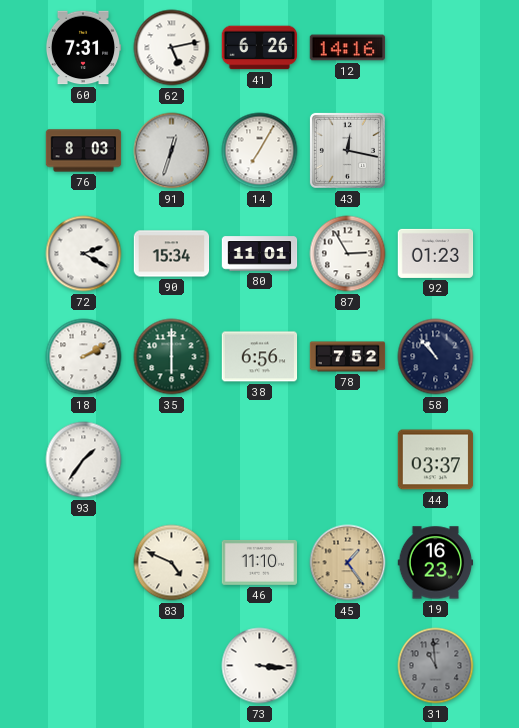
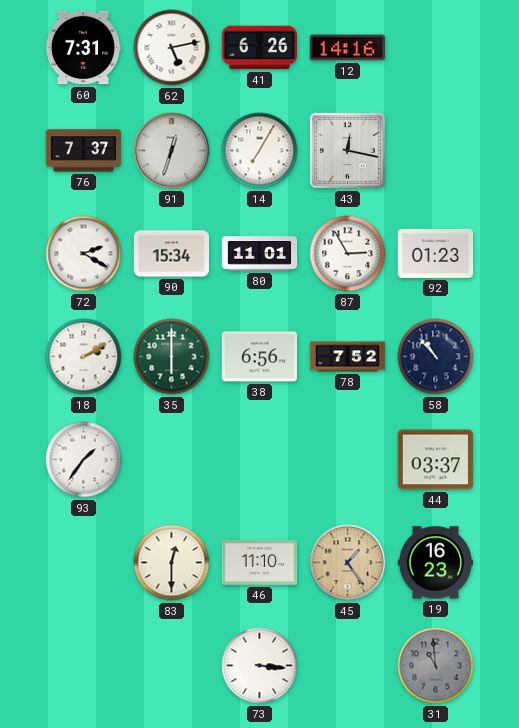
76: 8:03 -> 7:37 (84, 151)
83: 4:49 -> 12:30 (172, 563)
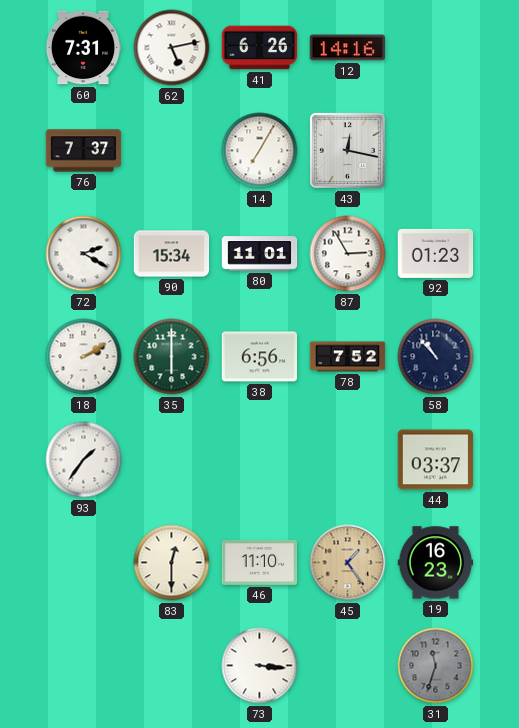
91: 12:33 -> none (172, 151)
31: 10:59 -> 11:33 (436, 666)
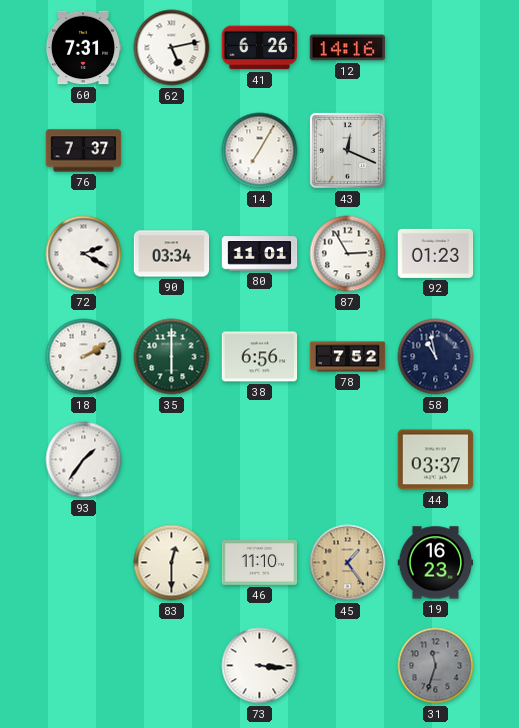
43: 12:17 -> 12:19 (347, 150)
90: 15:34 -> 03:34 (172, 254)
58: 10:53 -> 10:58 (436, 357)
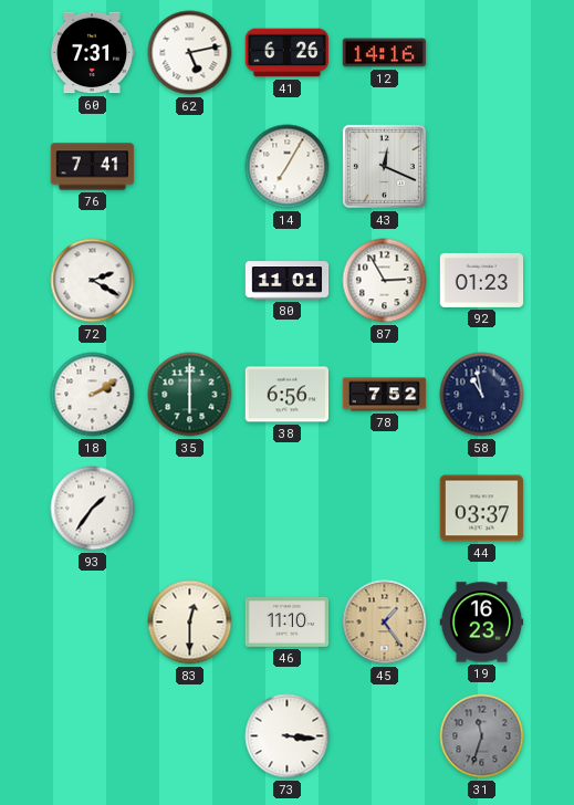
76: 7:37 -> 7:41 (93, 167)
90: 03:34 -> none (172, 254)
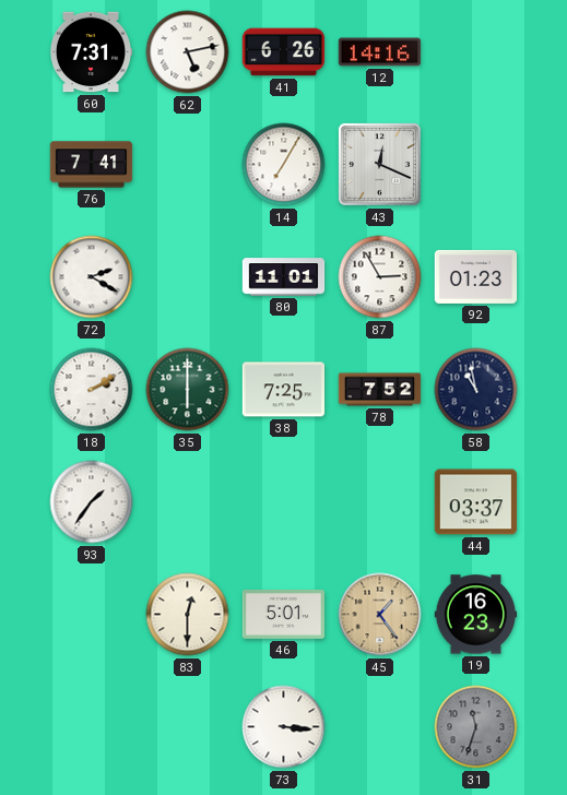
38: 6:56 -> 7:25 (284, 390)
46: 11:10 -> 5:01 (284, 614)
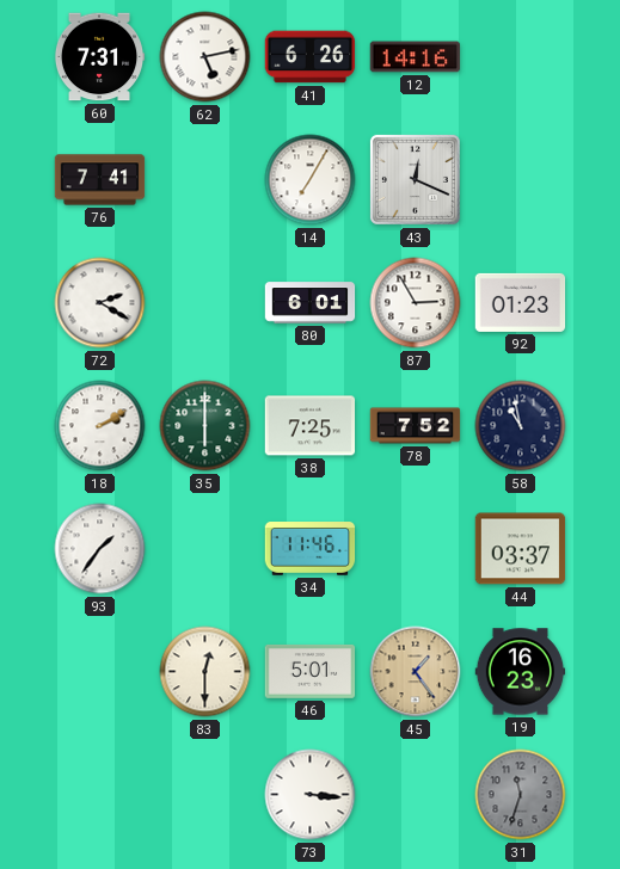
80: 11:01 -> 6:01 (311, 303)
34: none -> 11:46 (311, 549)
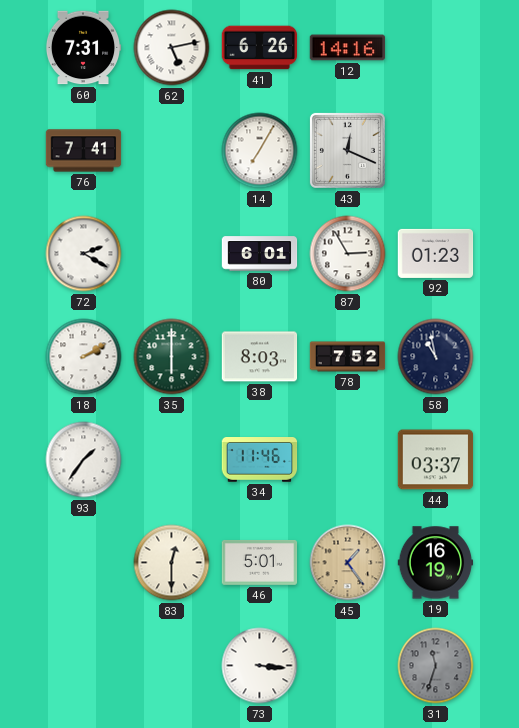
38: 7:25 -> 8:03 (260, 357)
19: 16:23 -> 16:19 (436, 563)
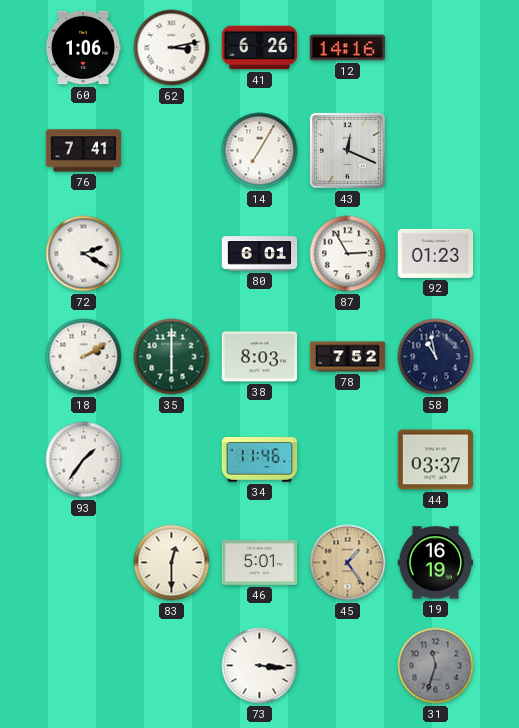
60: 7:31 -> 1:06 (83, 48)
62: 5:13 -> 3:13 (172, 48)
